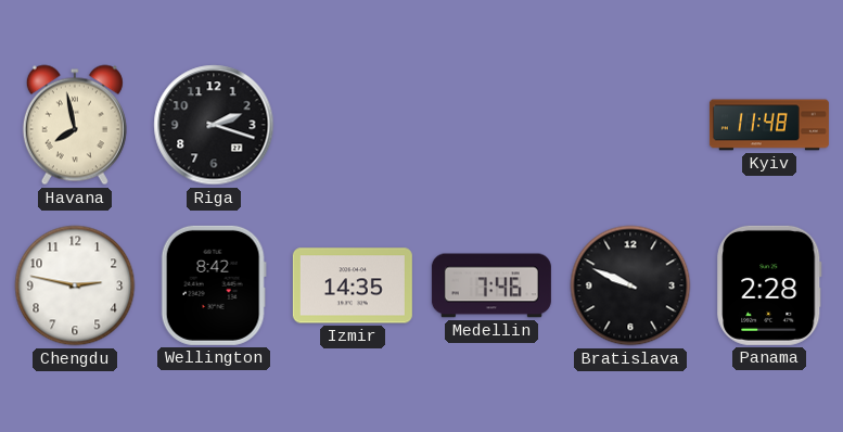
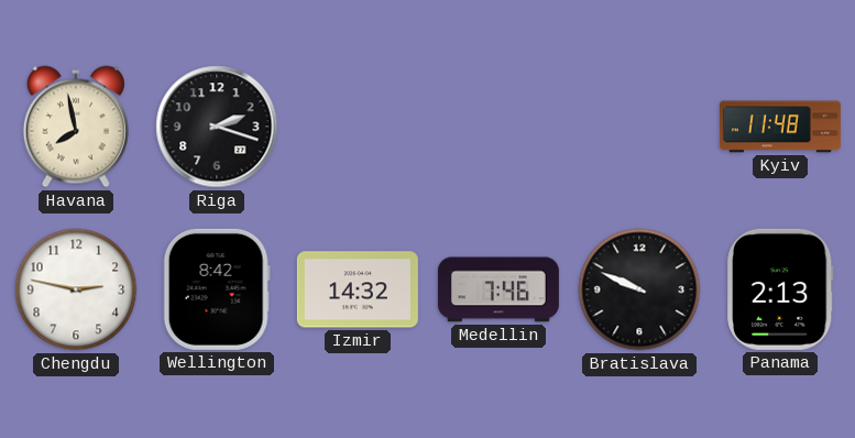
Izmir: 14:35 -> 14:32 (358, 289)
Panama: 2:28 -> 2:13 (780, 289)
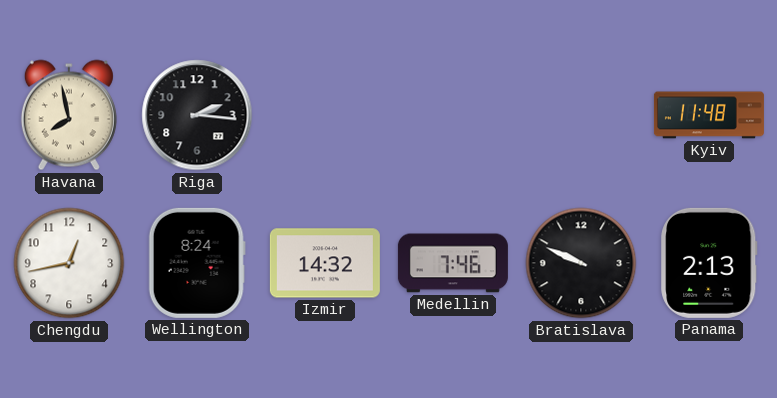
Riga: 2:18 -> 2:16 (197, 115)
Chengdu: 2:47 -> 12:43 (69, 263)
Wellington: 8:42 -> 8:24 (197, 263)
